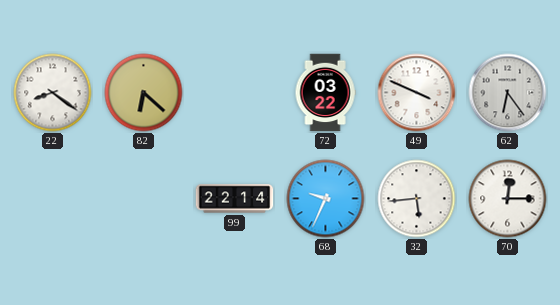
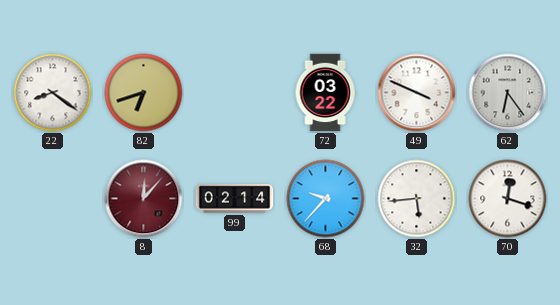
82: 6:22 -> 6:42 (144, 93)
8: none -> 12:07 (144, 199)
99: 22:14 -> 02:14 (235, 199)
68: 9:34 -> 9:37 (326, 199)
70: 12:15 -> 12:18 (508, 199)
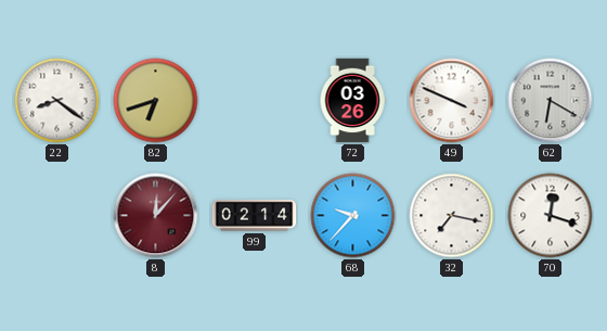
72: 03:22 -> 03:26 (352, 101)
62: 6:24 -> 6:20 (551, 101)
32: 5:44 -> 7:17 (452, 216)
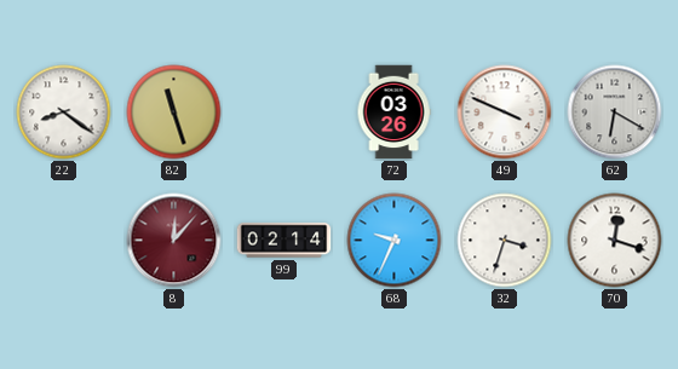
82: 6:42 -> 11:27 (174, 113)
68: 9:37 -> 9:34 (395, 241)
32: 7:17 -> 3:33 (505, 241)
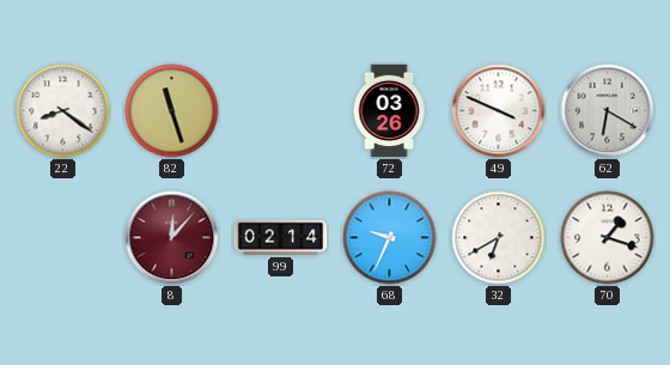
32: 3:33 -> 6:40 (499, 238)
70: 12:18 -> 1:18 (608, 238)
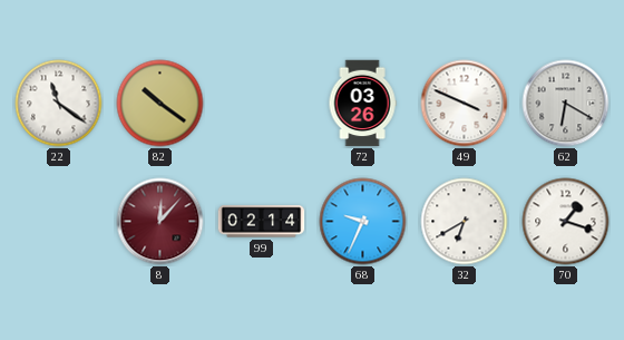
22: 8:21 -> 11:21 (59, 104)
82: 11:27 -> 10:21 (160, 104)
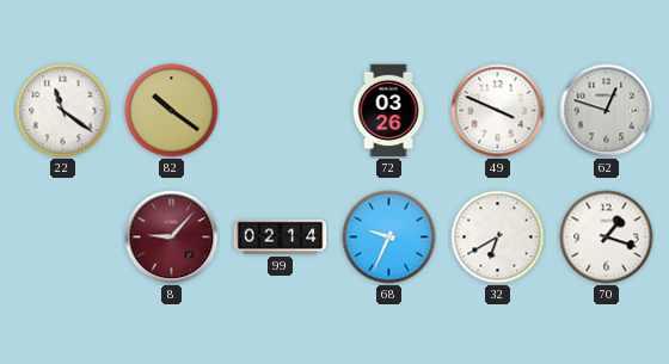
62: 6:20 -> 12:48 (607, 111)
8: 12:07 -> 9:07 (172, 237)
